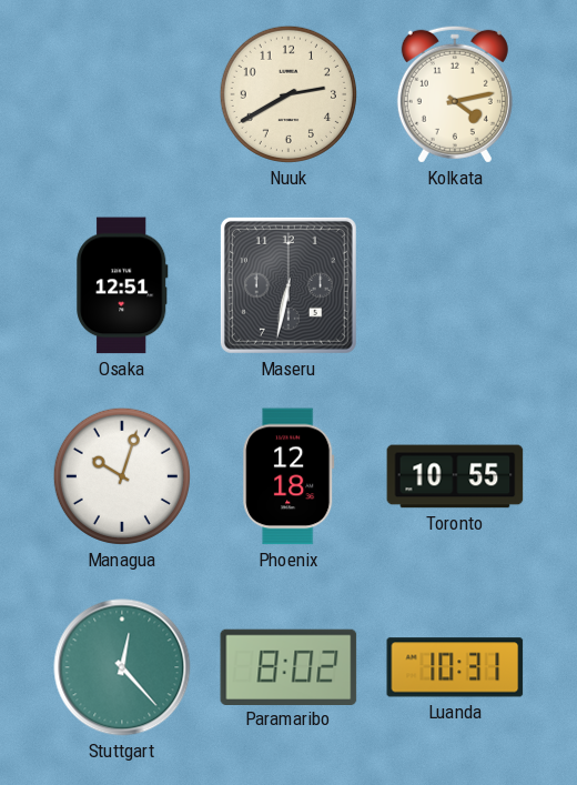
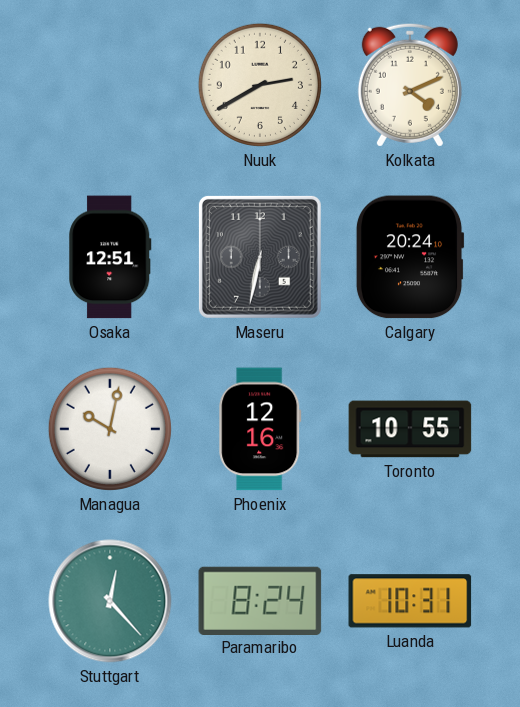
Kolkata: 4:13 -> 4:11 (410, 85)
Calgary: none -> 20:24 (410, 257)
Managua: 10:03 -> 10:02 (110, 429)
Phoenix: 12:18 -> 12:16 (260, 429)
Paramaribo: 8:02 -> 8:24 (260, 600)
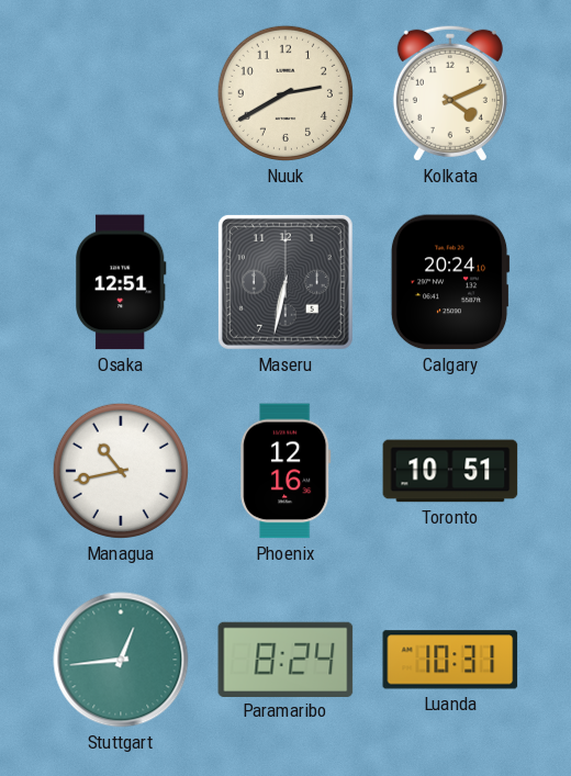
Managua: 10:02 -> 10:43 (121, 471)
Toronto: 10:55 -> 10:51 (450, 471)
Stuttgart: 12:23 -> 12:44 (121, 660)
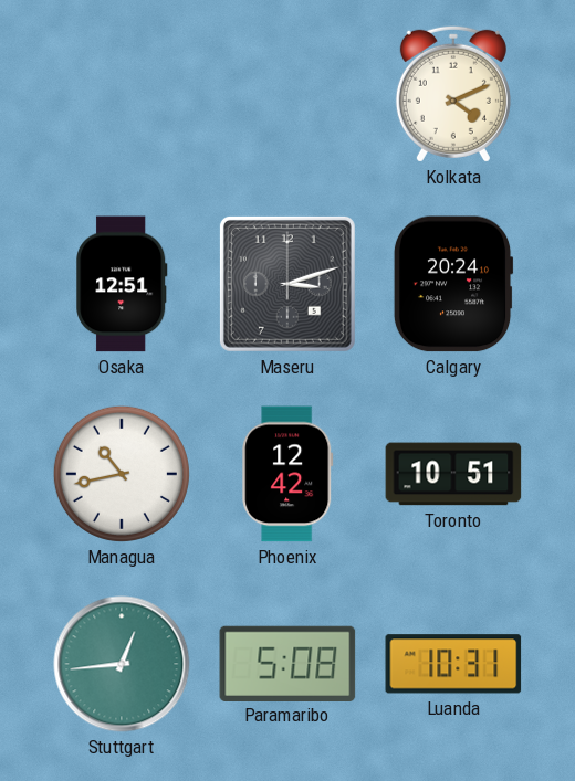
Nuuk: 2:40 -> none (285, 93)
Maseru: 6:32 -> 3:12 (287, 284)
Phoenix: 12:16 -> 12:42 (287, 474)
Paramaribo: 8:24 -> 5:08 (287, 663)
